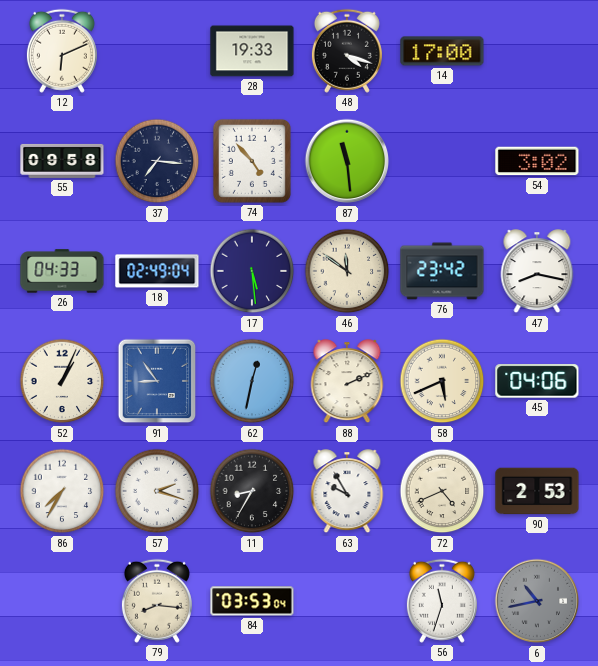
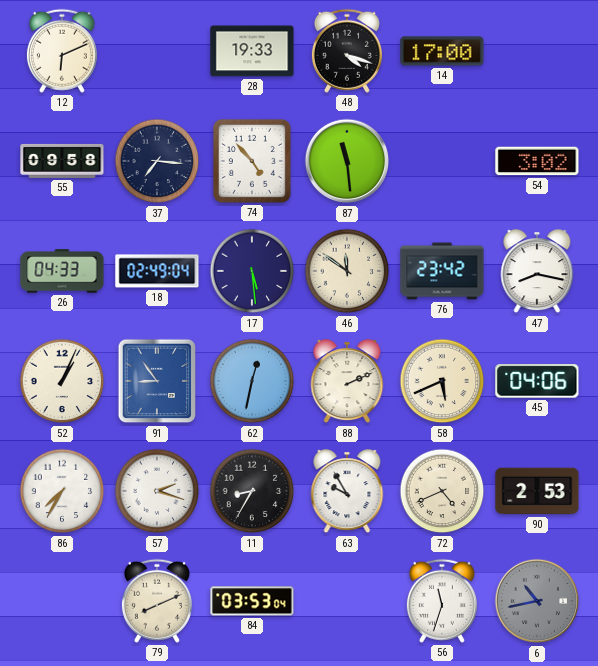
79: 8:16 -> 8:11 (157, 601)
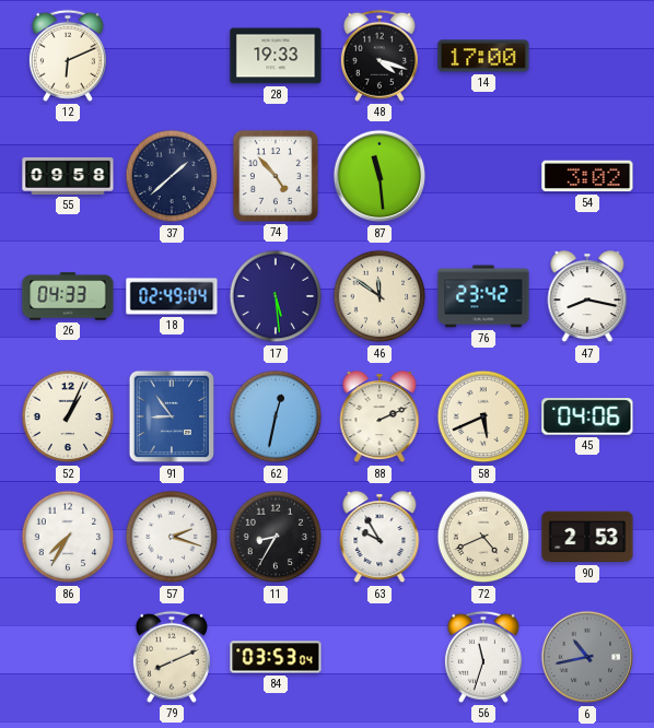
37: 7:16 -> 1:38 (172, 176)
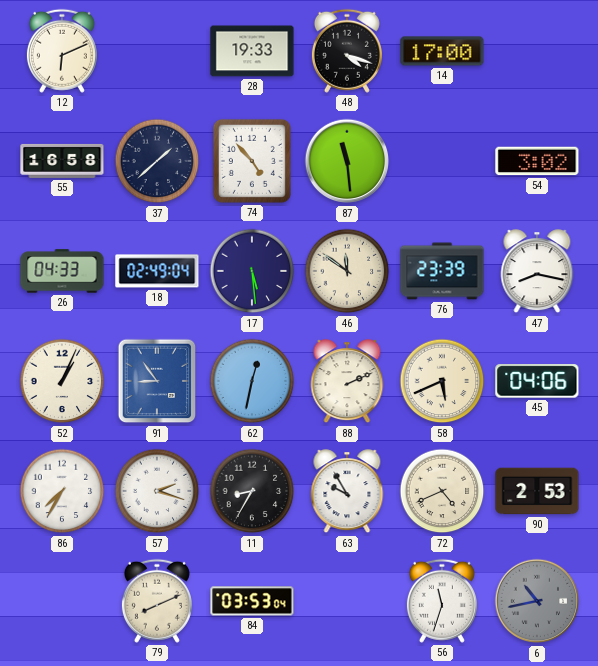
55: 09:58 -> 16:58 (62, 161)
76: 23:42 -> 23:39 (442, 271)
